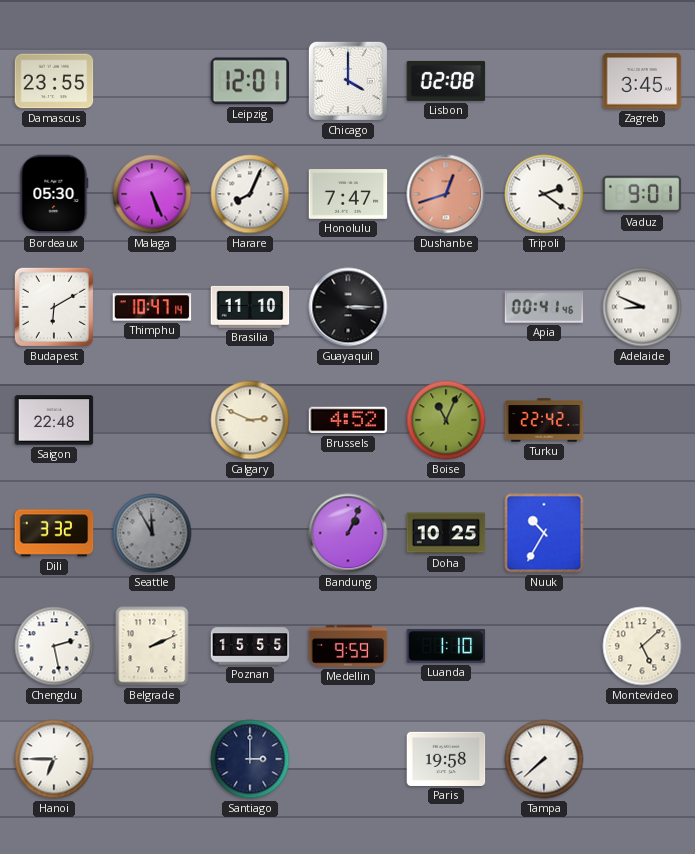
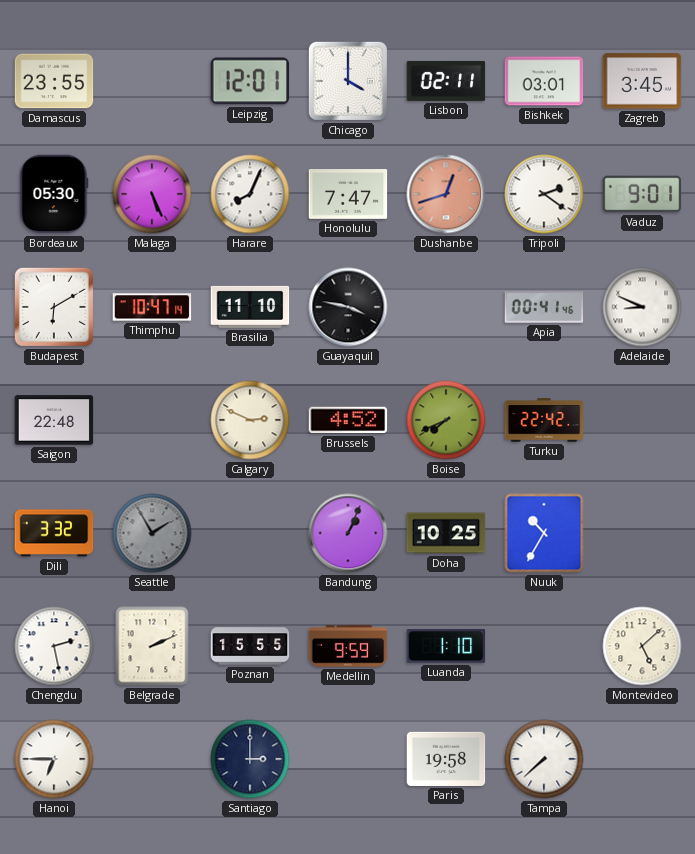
Lisbon: 02:08 -> 02:11 (446, 81)
Bishkek: none -> 03:01 (544, 81)
Guayaquil: 3:15 -> 3:47 (348, 307)
Boise: 11:04 -> 7:41 (446, 420)
Seattle: 11:55 -> 1:55 (152, 533)
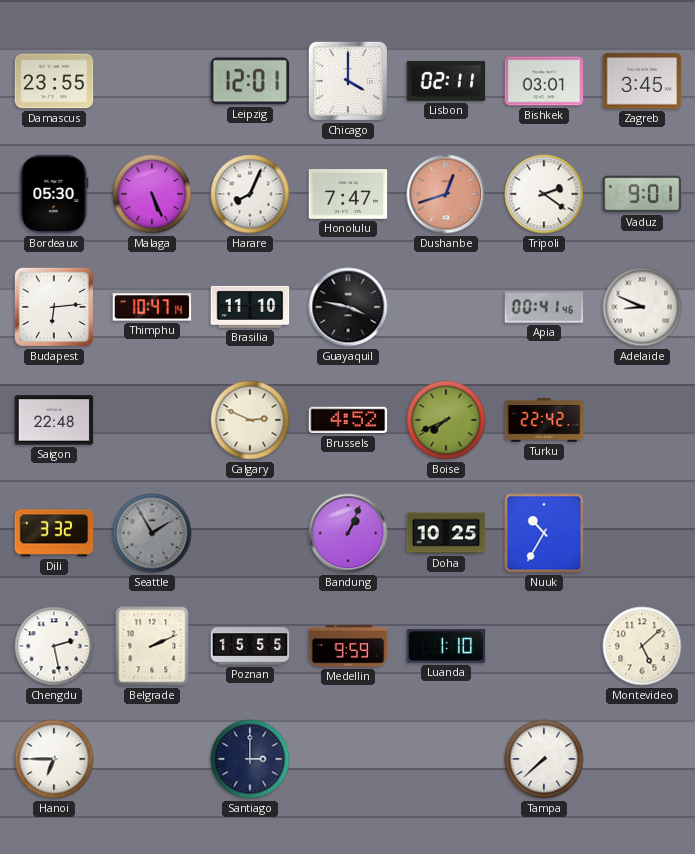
Budapest: 6:10 -> 6:14 (54, 307)
Paris: 19:58 -> none (446, 759)
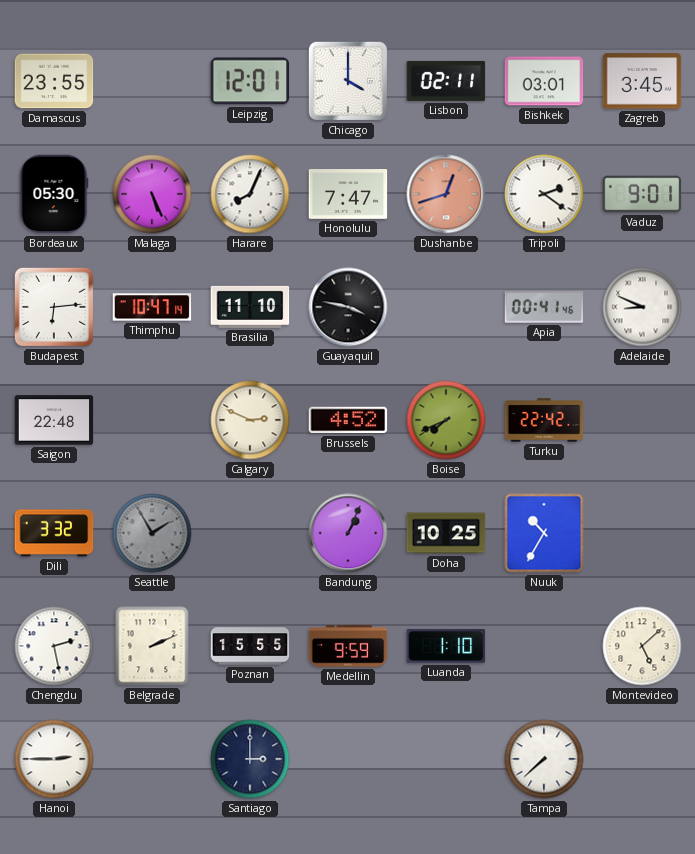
Hanoi: 6:45 -> 2:45 (54, 759)
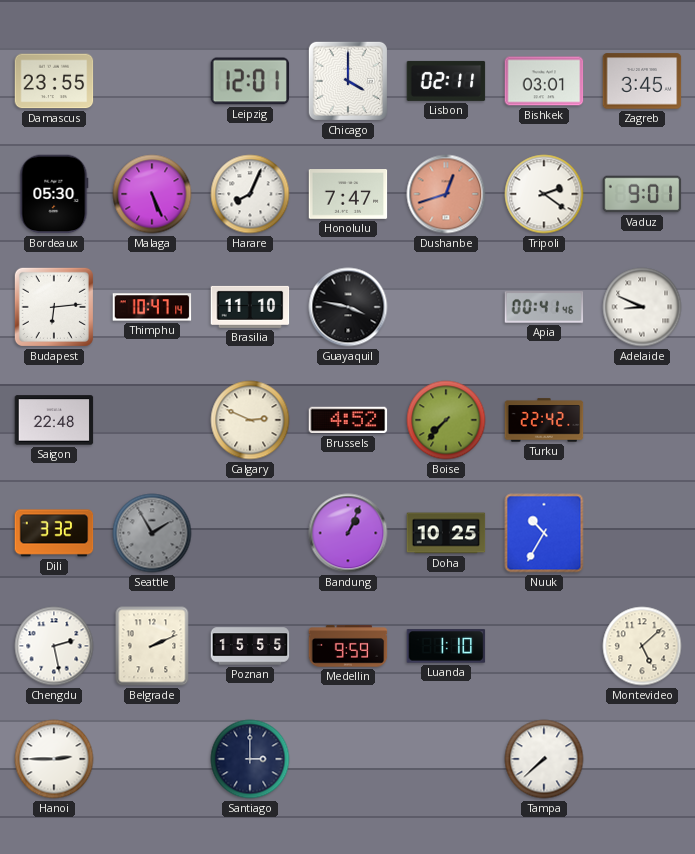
Boise: 7:41 -> 7:37 (446, 420)
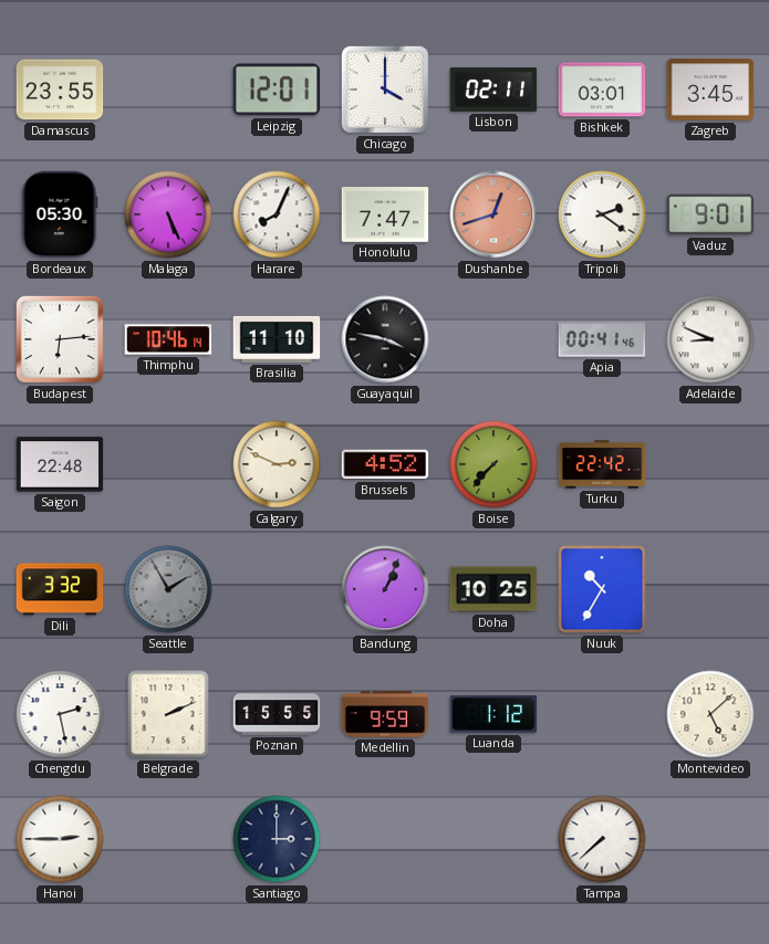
Thimphu: 10:47 -> 10:46 (168, 339)
Luanda: 1:10 -> 1:12 (493, 714)
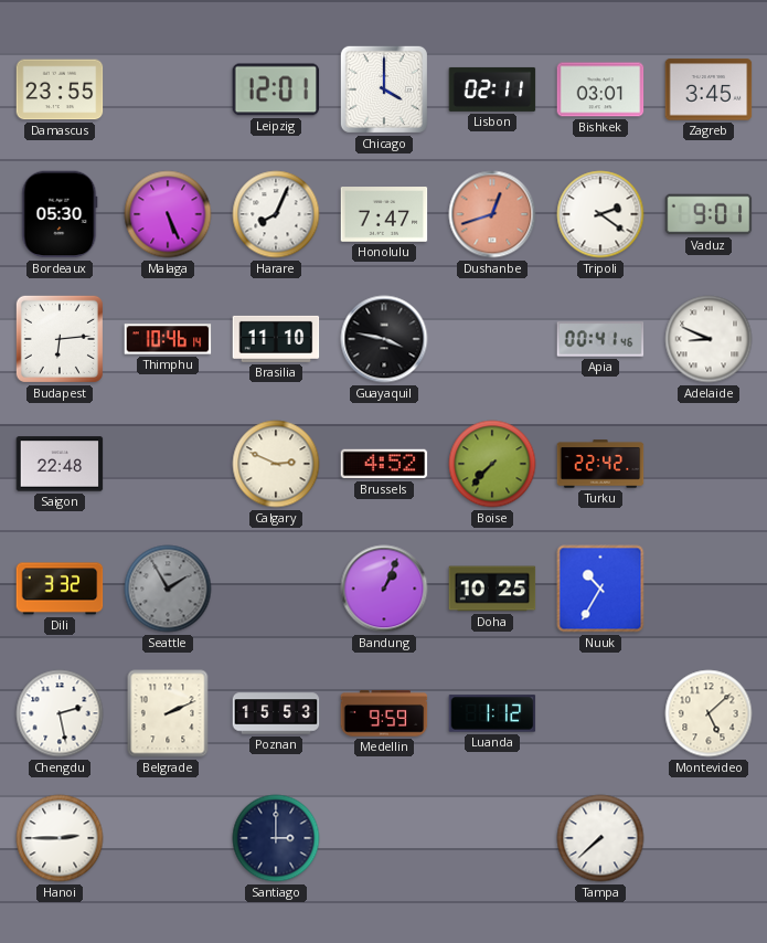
Poznan: 15:55 -> 15:53 (276, 713)
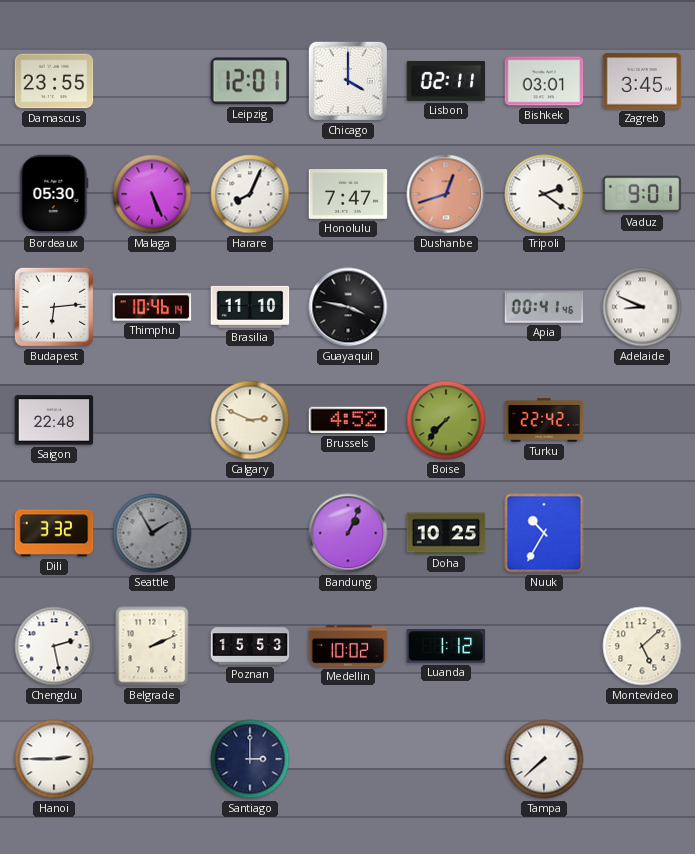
Medellin: 9:59 -> 10:02 (348, 646)
